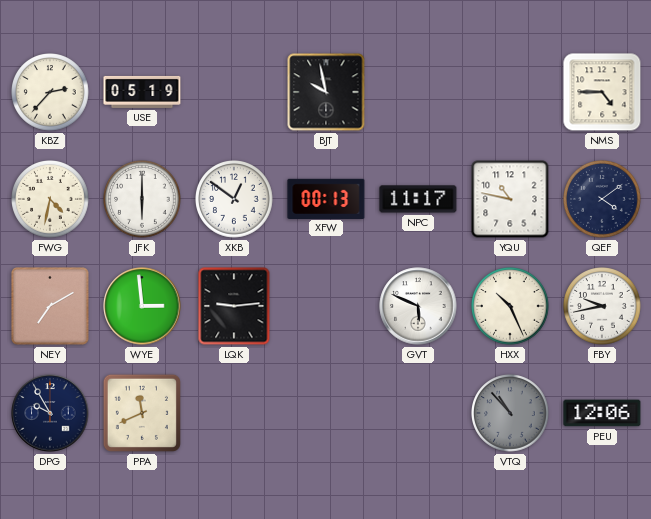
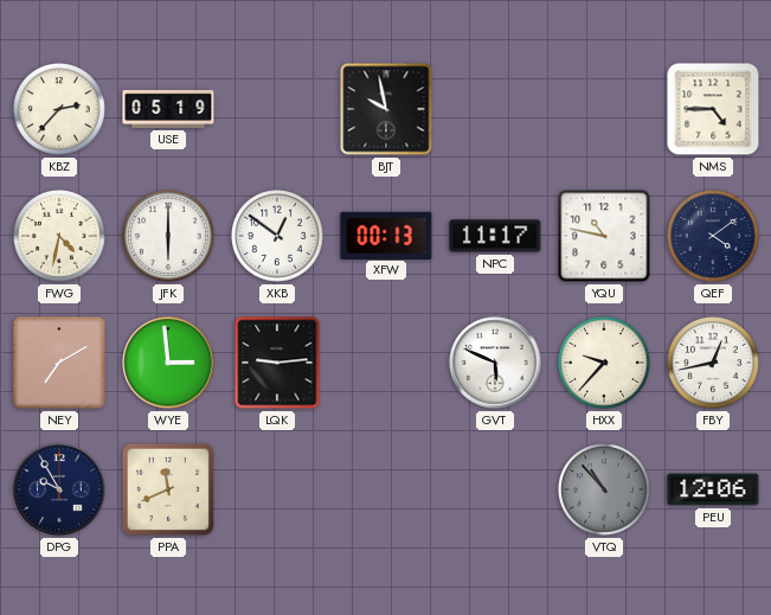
HXX: 10:26 -> 9:37 (604, 364)
FBY: 9:43 -> 12:43 (713, 364)
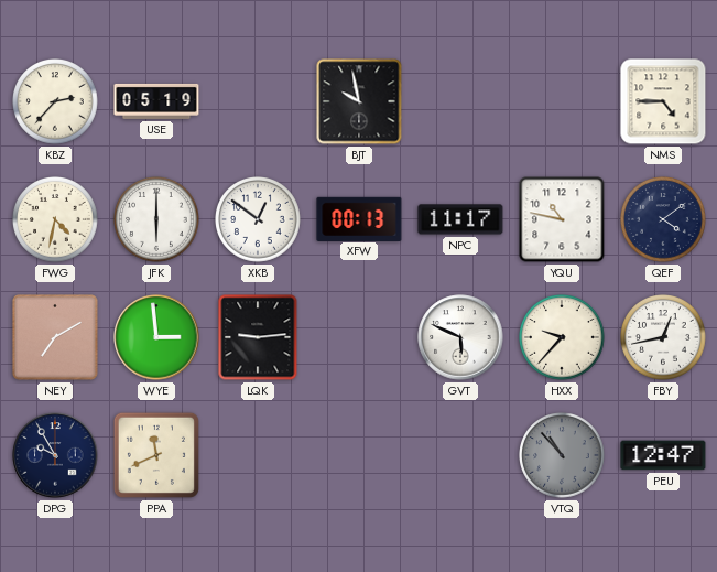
PEU: 12:06 -> 12:47 (663, 455)
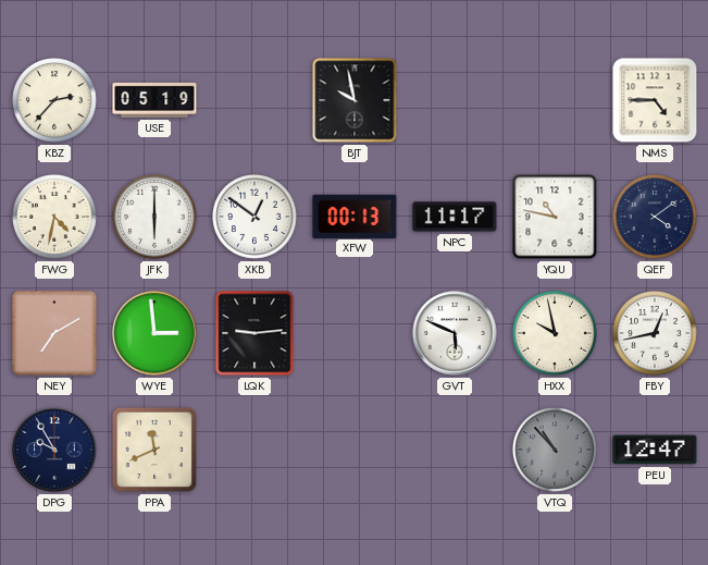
HXX: 9:37 -> 9:58 (555, 334)
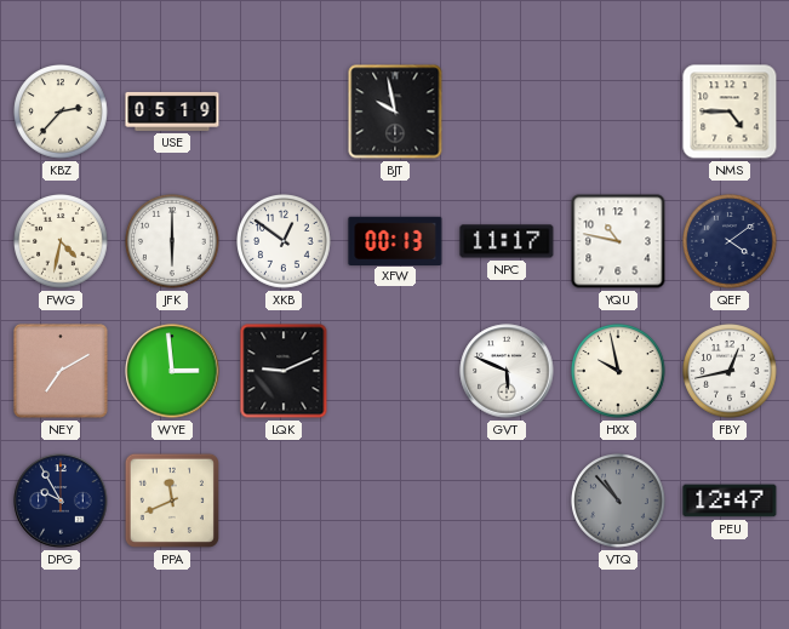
LQK: 9:14 -> 9:11 (284, 371)
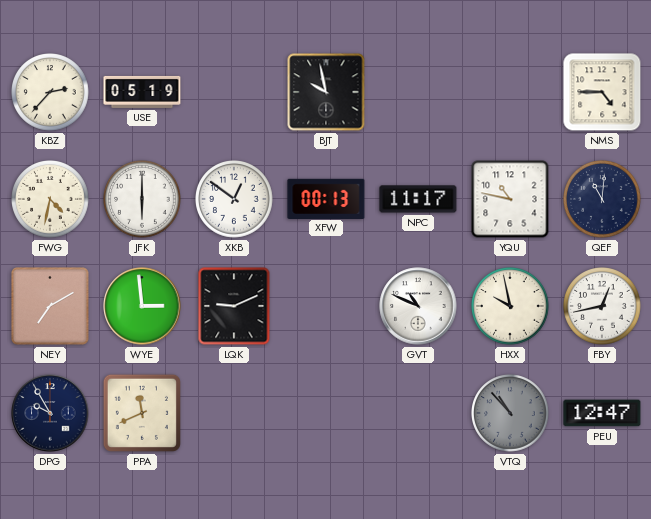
QEF: 4:09 -> 11:01 (602, 200)
GVT: 5:49 -> 10:49 (418, 306)
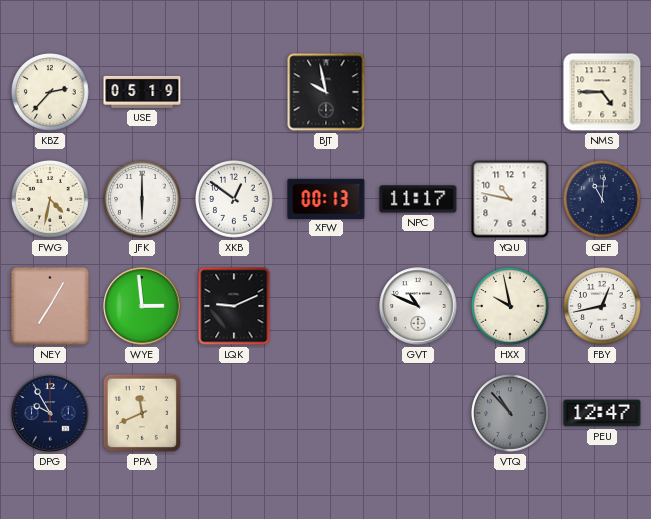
NEY: 7:10 -> 7:05 (51, 307)
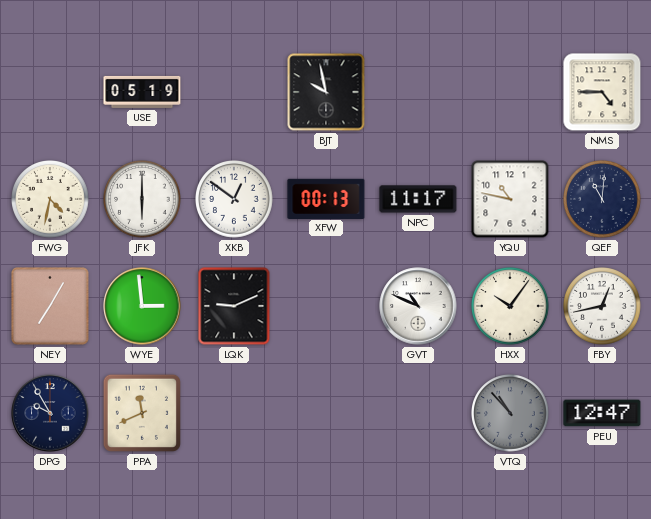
KBZ: 2:37 -> none (50, 93)
HXX: 9:58 -> 10:06 (510, 307)
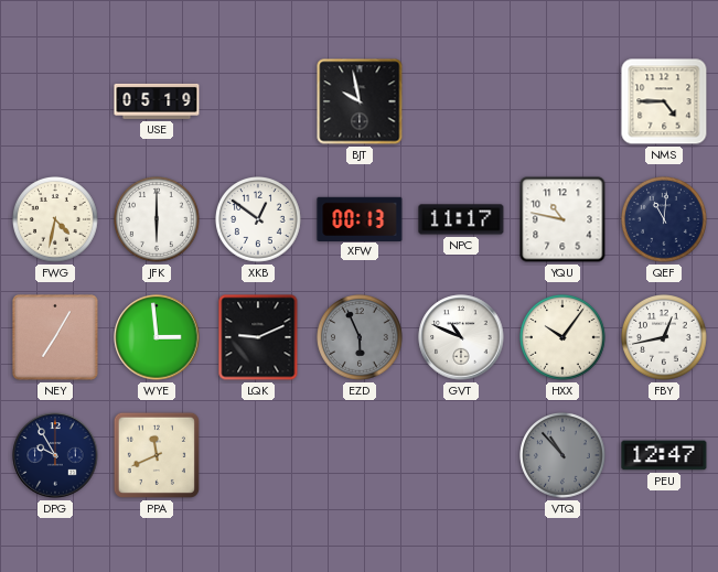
EZD: none -> 5:56 (360, 338)
